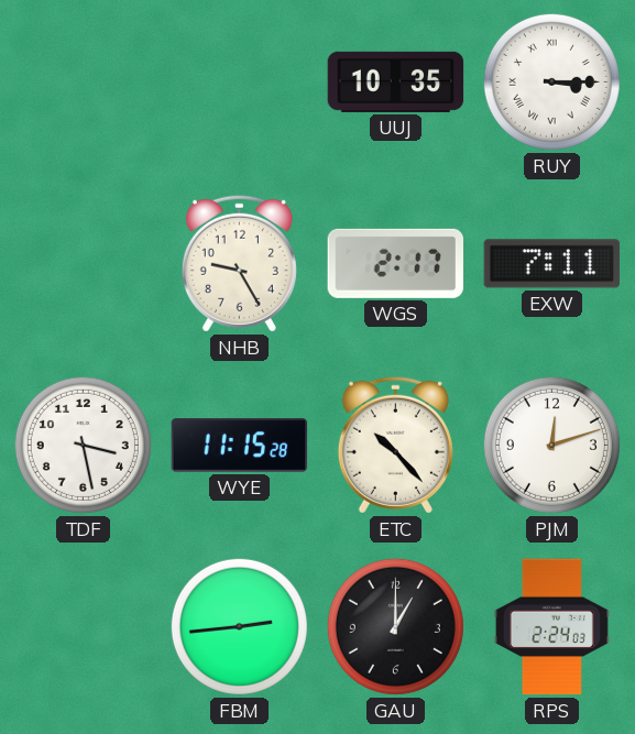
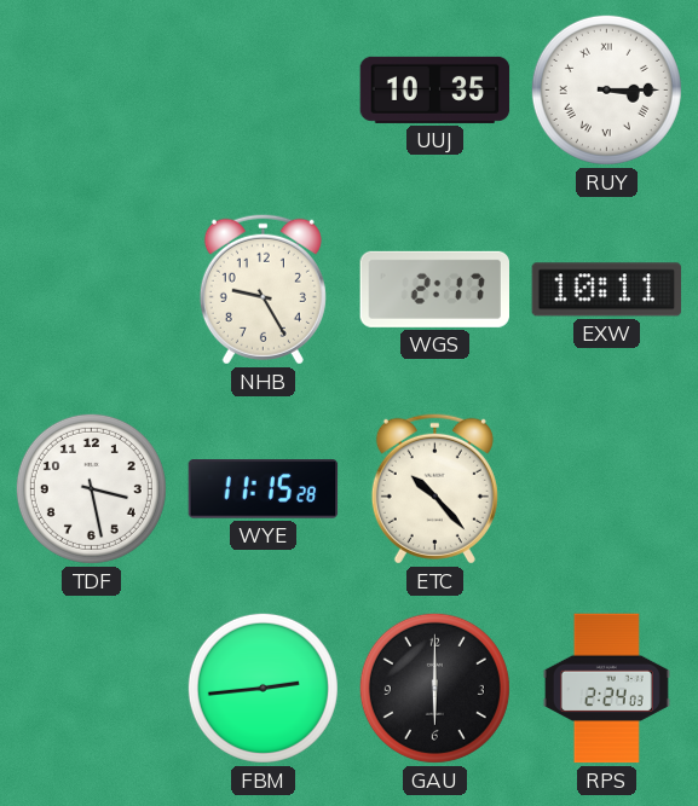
EXW: 7:11 -> 10:11 (607, 290)
PJM: 12:12 -> none (551, 445)
GAU: 1:00 -> 6:00 (434, 688)
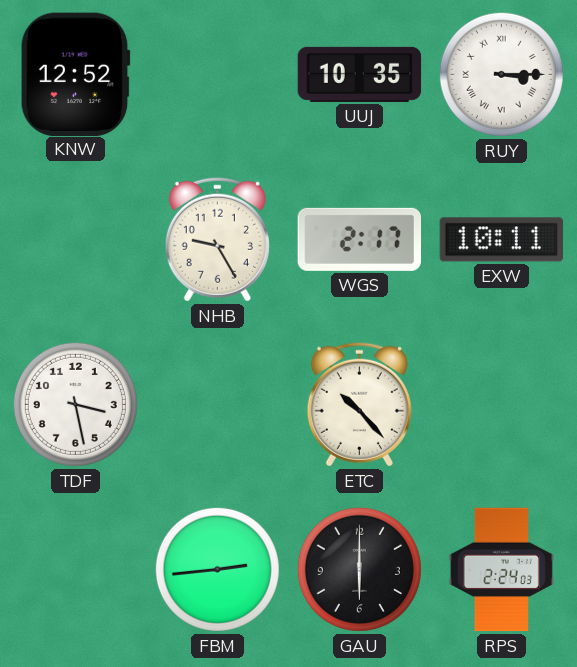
KNW: none -> 12:52 (75, 74)
WYE: 11:15 -> none (264, 489)
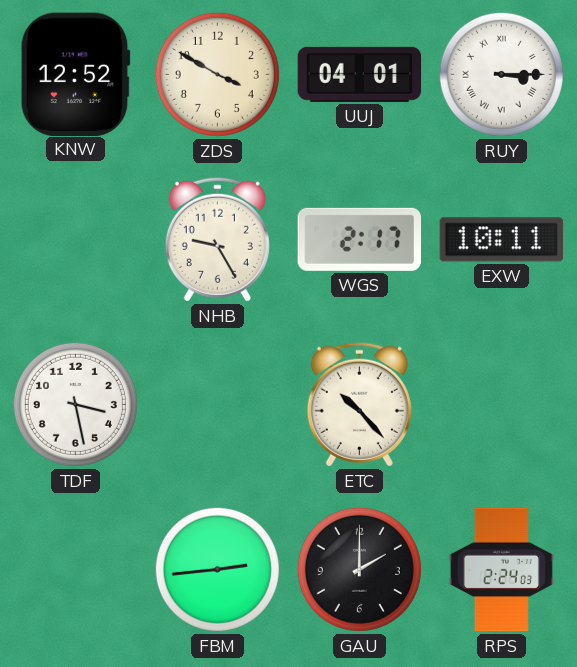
ZDS: none -> 3:50 (217, 74)
UUJ: 10:35 -> 04:01 (360, 74)
GAU: 6:00 -> 2:00 (359, 569)
